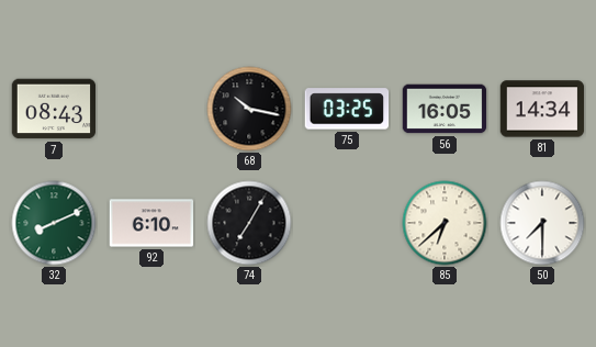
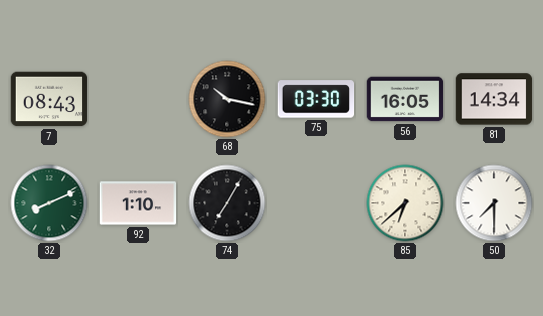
75: 03:25 -> 03:30 (316, 99)
92: 6:10 -> 1:10 (138, 203)
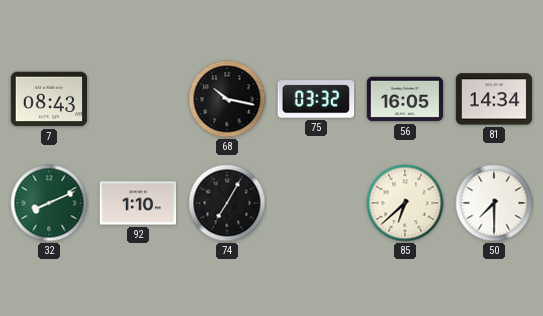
75: 03:30 -> 03:32 (316, 99)
